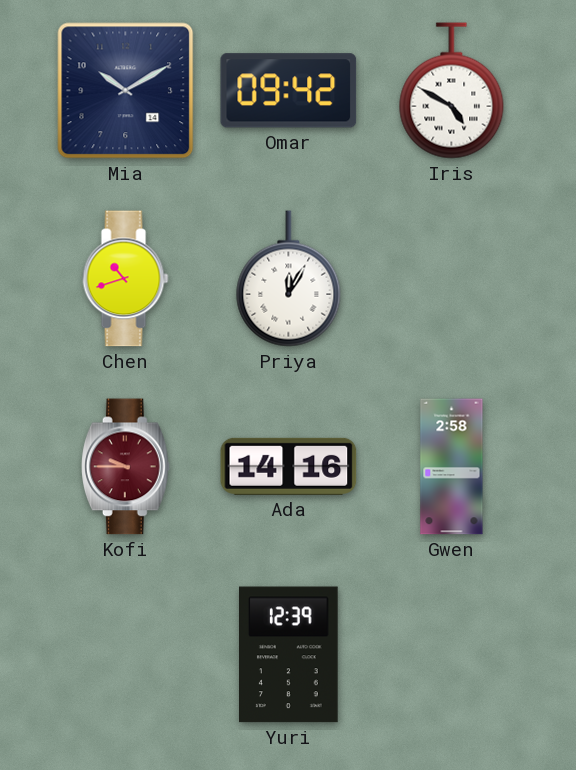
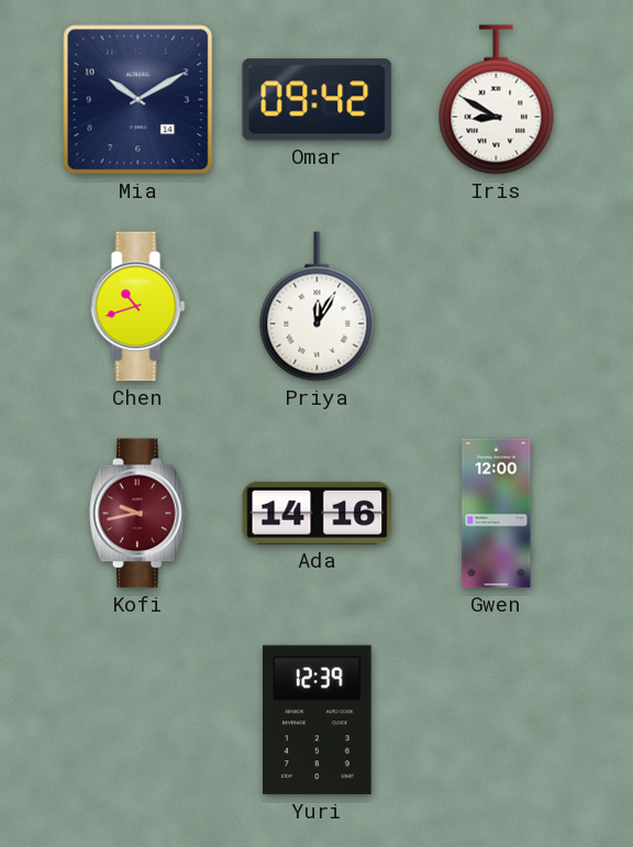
Iris: 4:50 -> 8:50 (497, 100)
Kofi: 9:45 -> 9:43 (137, 514)
Gwen: 2:58 -> 12:00 (497, 514)
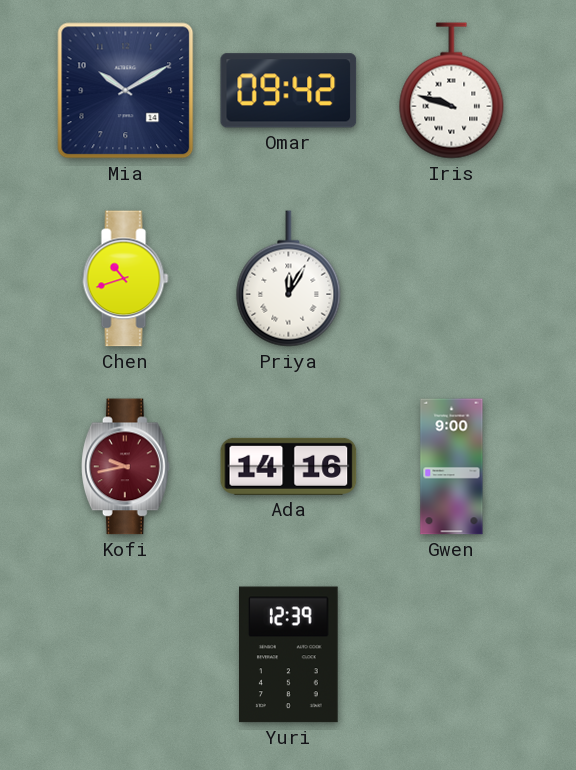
Iris: 8:50 -> 9:48 (452, 91)
Gwen: 12:00 -> 9:00 (452, 467)
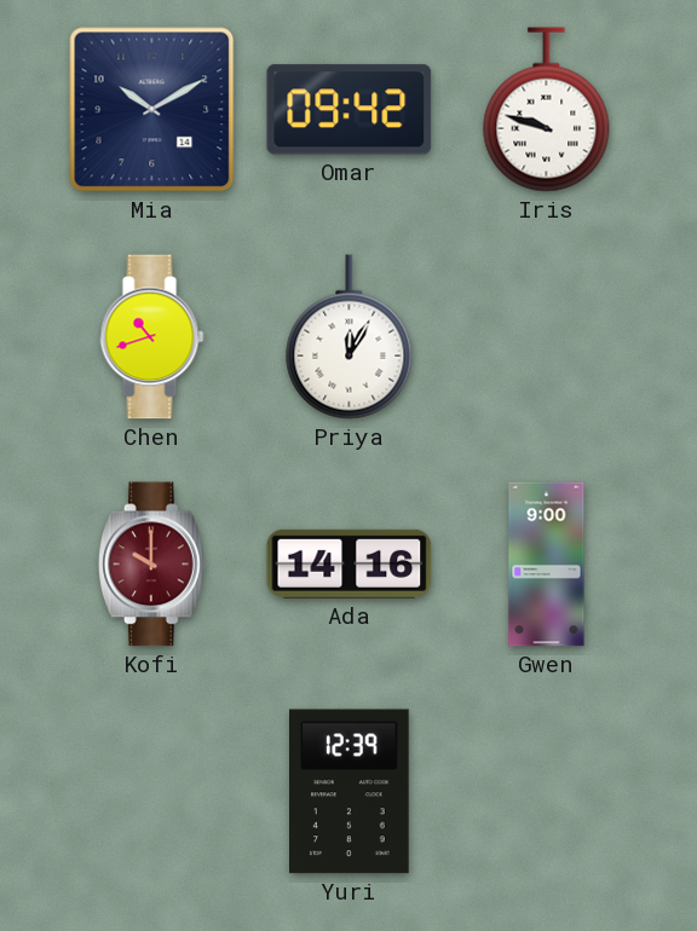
Kofi: 9:43 -> 10:00 (151, 565)
